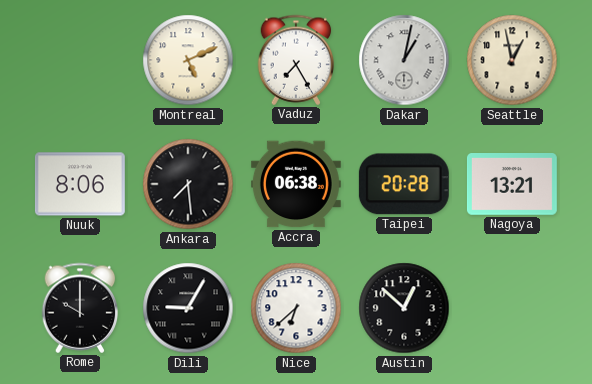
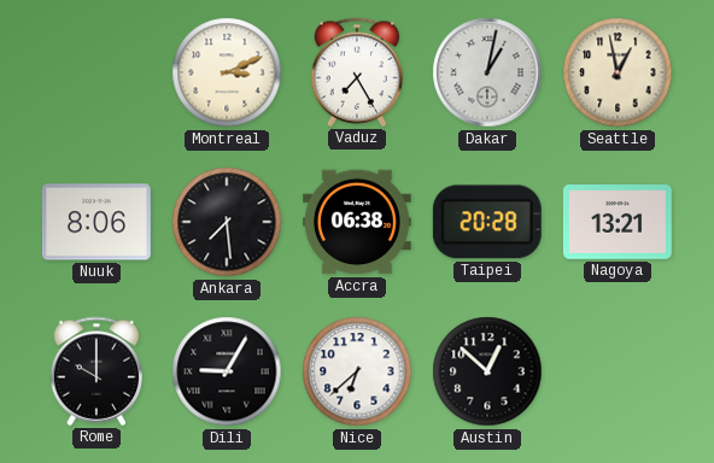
Montreal: 5:11 -> 3:11 (227, 72)
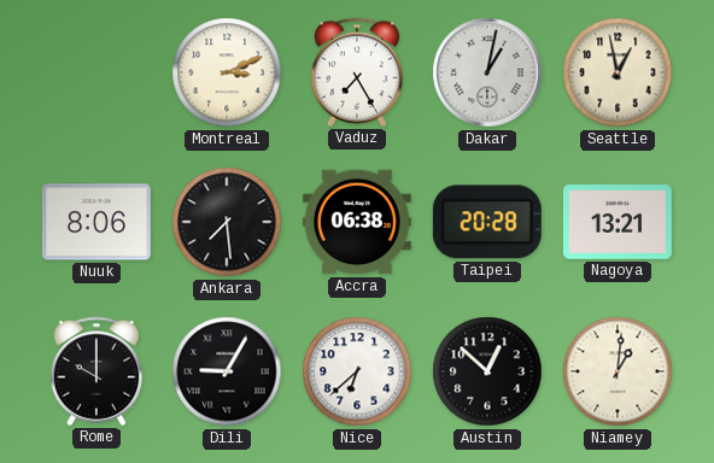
Niamey: none -> 1:01 (618, 371)
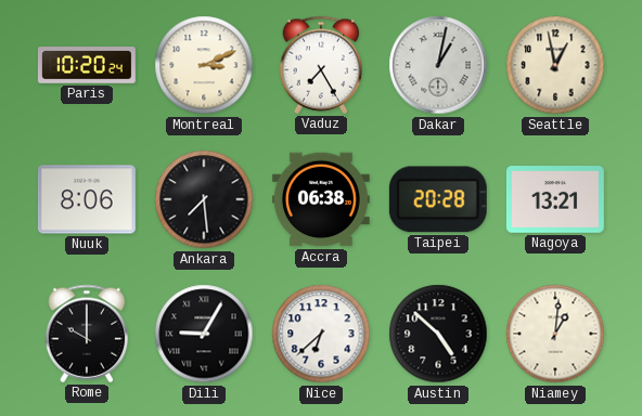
Paris: none -> 10:20 (87, 65)
Austin: 12:52 -> 4:52 (438, 334)
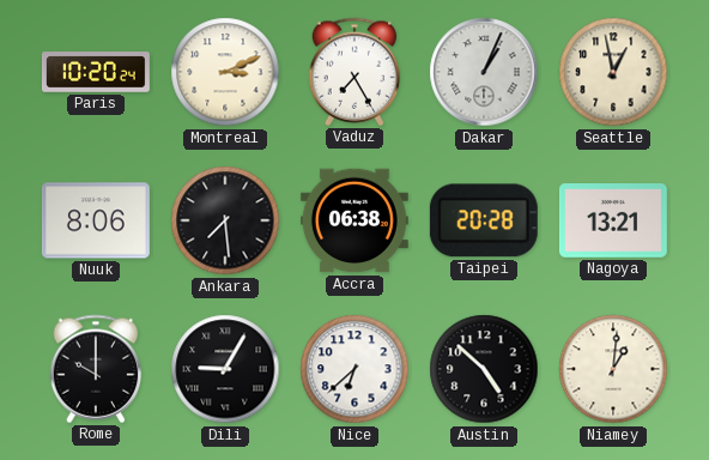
Dakar: 1:02 -> 1:04 (484, 72)
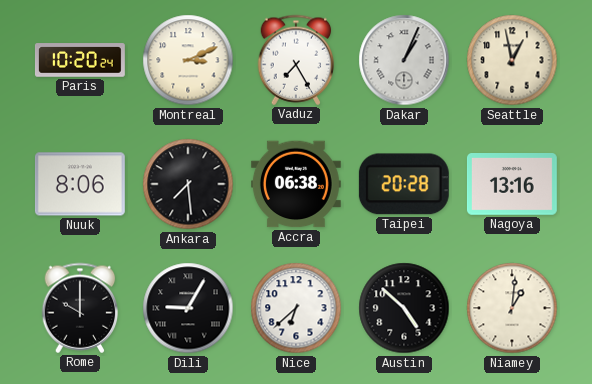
Nagoya: 13:21 -> 13:16 (512, 185)
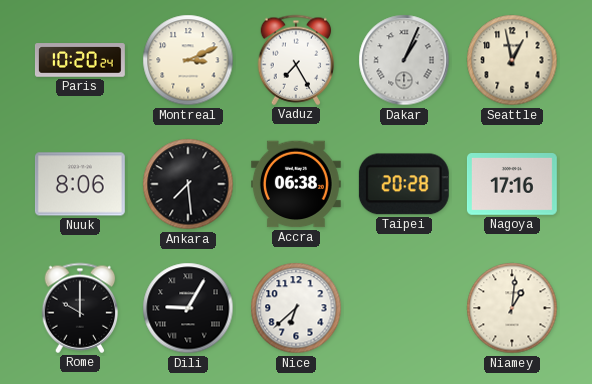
Nagoya: 13:16 -> 17:16 (512, 185)
Austin: 4:52 -> none (404, 308)
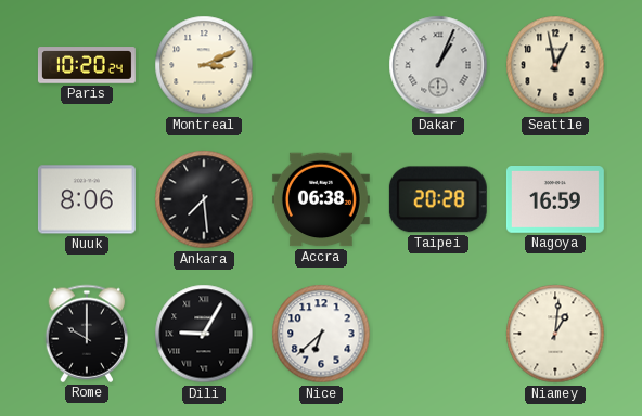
Vaduz: 7:25 -> none (296, 60)
Nagoya: 17:16 -> 16:59 (555, 200)
